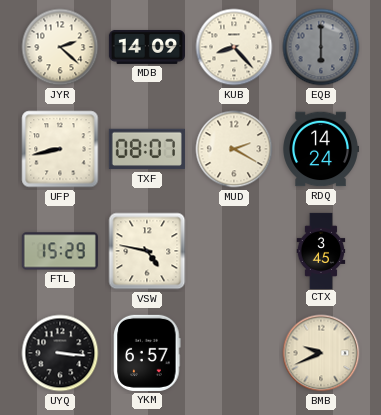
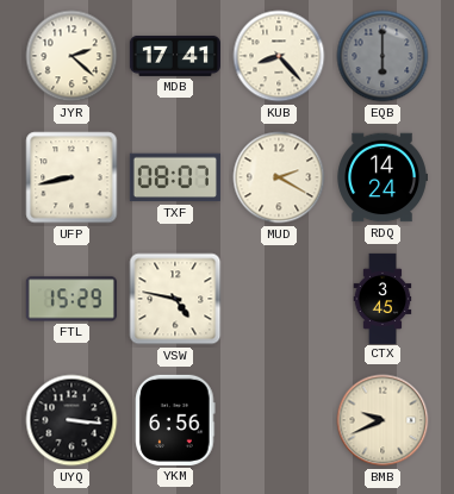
MDB: 14:09 -> 17:41 (174, 56)
YKM: 6:57 -> 6:56 (175, 420)
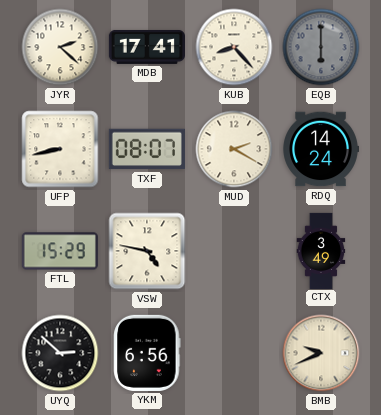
CTX: 3:45 -> 3:49 (321, 250)
UYQ: 3:16 -> 2:52 (60, 353)
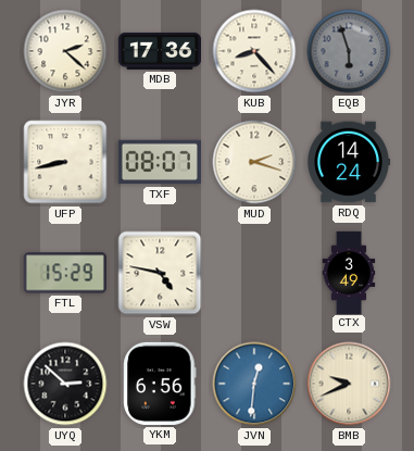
MDB: 17:41 -> 17:36 (159, 51)
EQB: 6:00 -> 5:57 (349, 51)
MUD: 2:20 -> 2:18 (254, 162)
JVN: none -> 12:31 (254, 384)
